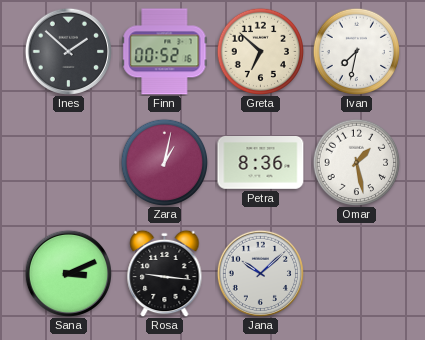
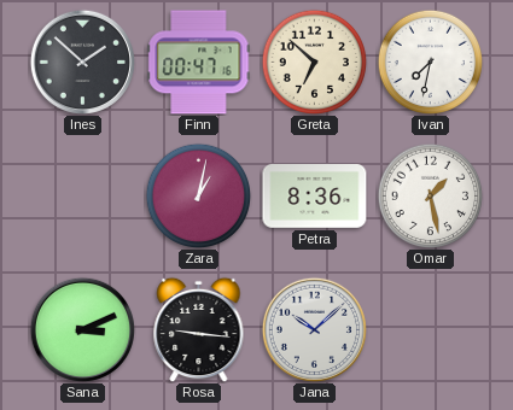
Finn: 00:52 -> 00:47 (199, 63)
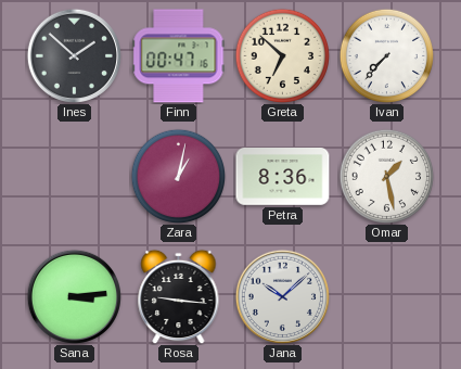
Ivan: 7:32 -> 7:37 (386, 55)
Sana: 3:11 -> 3:14 (74, 296)
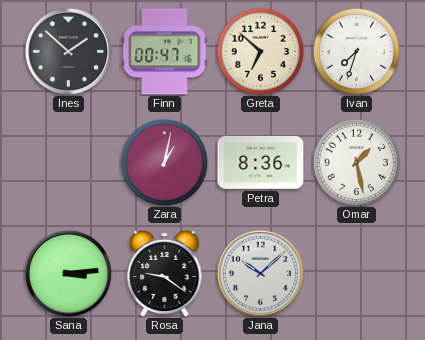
Ivan: 7:37 -> 7:33 (356, 51)
Rosa: 9:16 -> 9:21 (165, 273)
